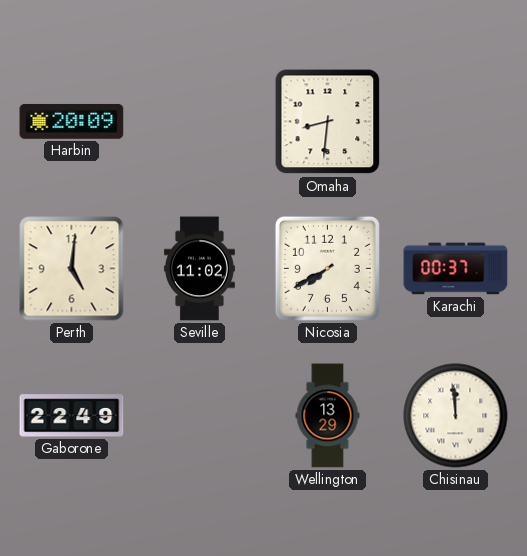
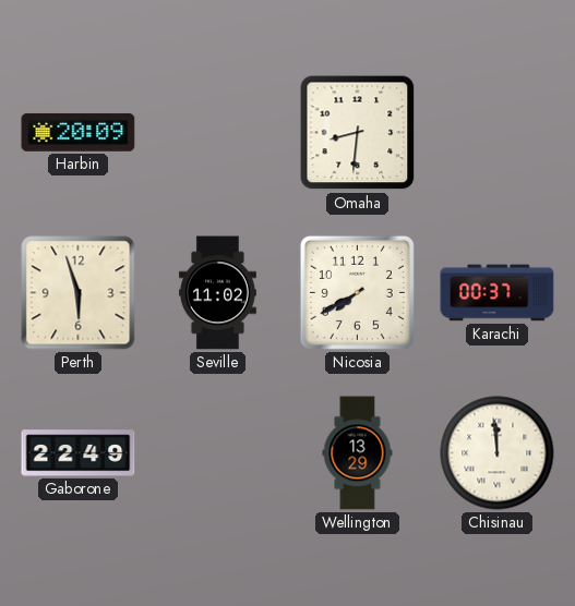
Perth: 5:01 -> 5:57 (79, 293)
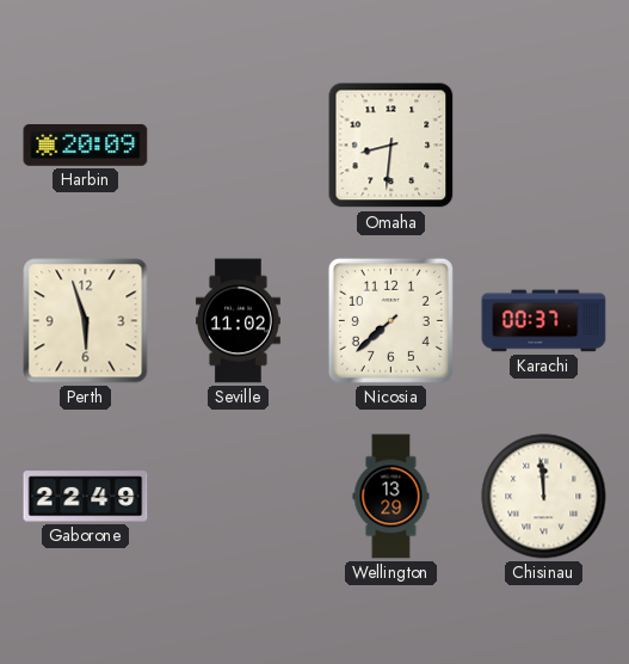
Nicosia: 7:40 -> 7:38 (390, 320)
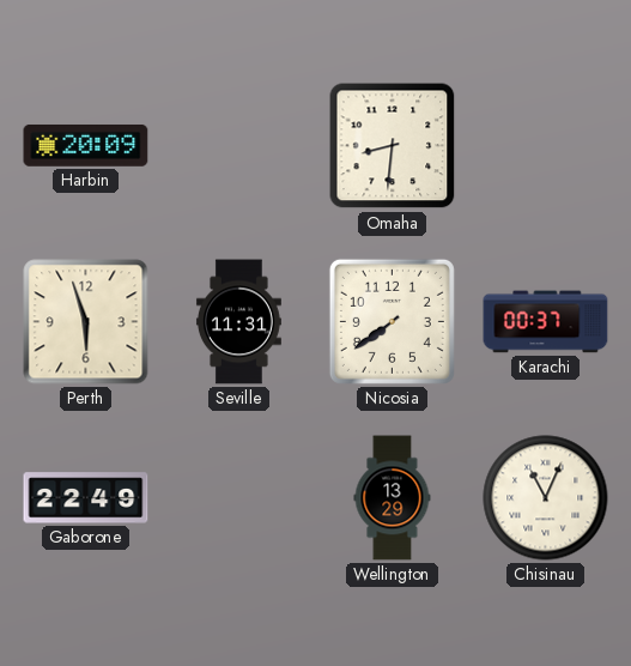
Seville: 11:02 -> 11:31 (238, 322)
Nicosia: 7:38 -> 7:39 (392, 321)
Chisinau: 11:59 -> 11:04 (546, 498)
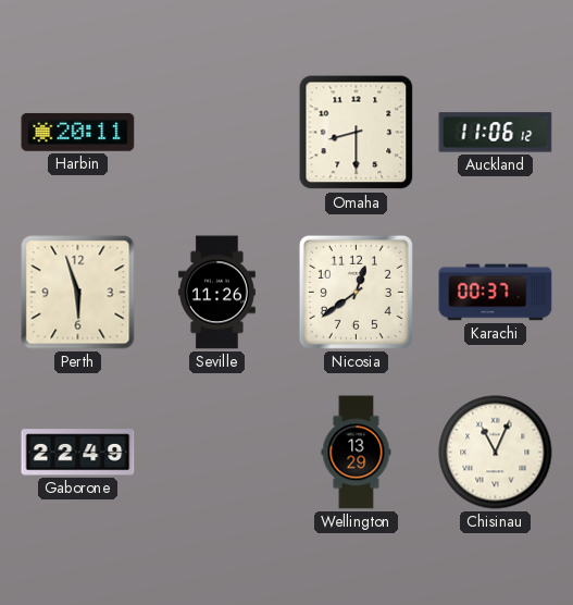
Harbin: 20:09 -> 20:11 (78, 132)
Omaha: 8:31 -> 8:30 (357, 133)
Auckland: none -> 11:06 (496, 133)
Seville: 11:31 -> 11:26 (216, 293)
Nicosia: 7:39 -> 12:39 (356, 292)
